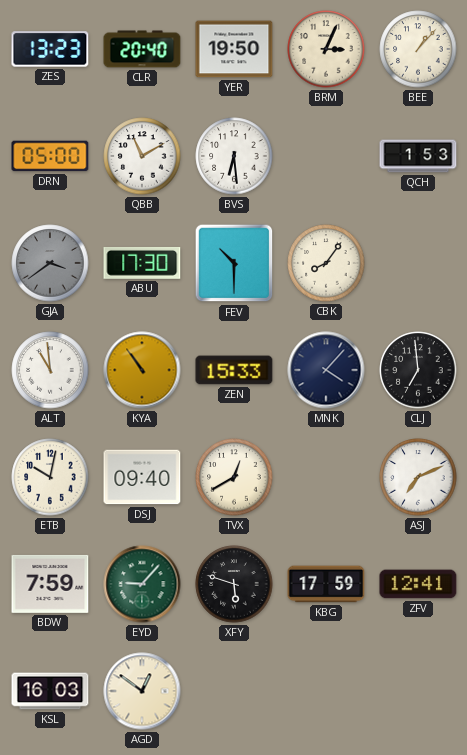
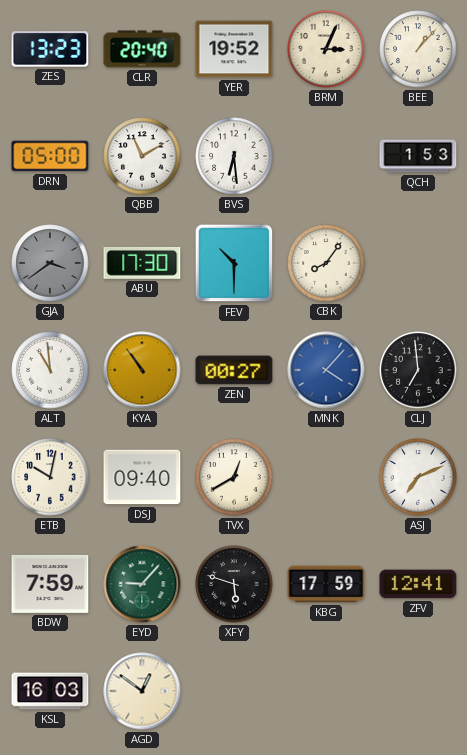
YER: 19:50 -> 19:52 (234, 49)
ZEN: 15:33 -> 00:27 (234, 370)
MNK dial: navy -> blue (326, 370)
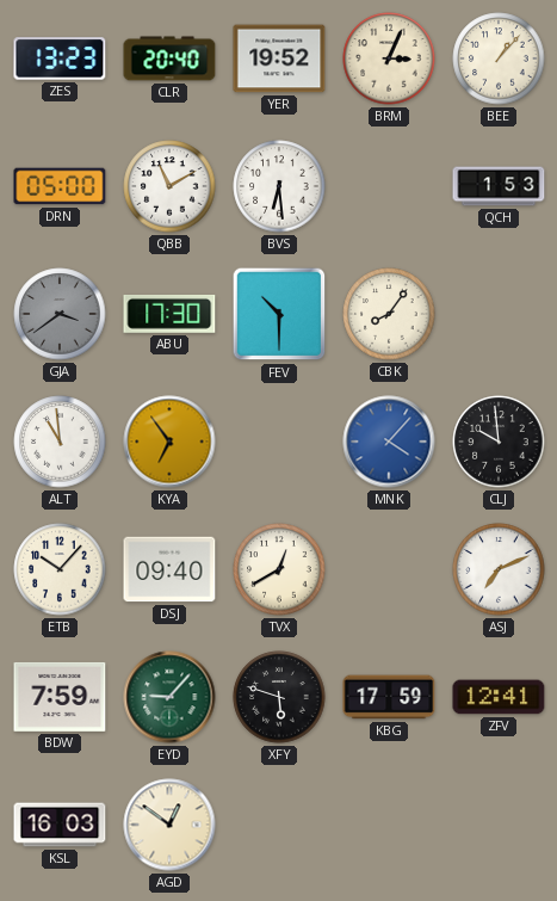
KYA: 10:54 -> 6:54 (169, 442)
ZEN: 00:27 -> none (234, 370)
CLJ: 6:59 -> 9:59 (499, 442)
ETB: 10:02 -> 10:07 (60, 569)
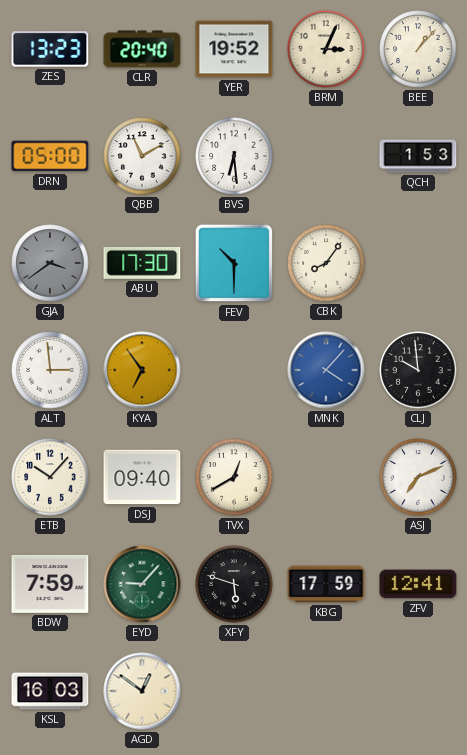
ALT: 10:59 -> 2:59 (50, 370)
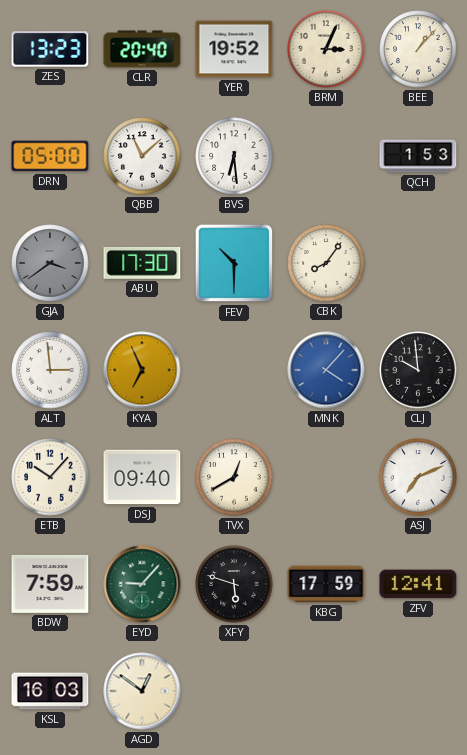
QBB: 11:10 -> 11:08 (142, 156)
KYA: 6:54 -> 6:56 (142, 370)
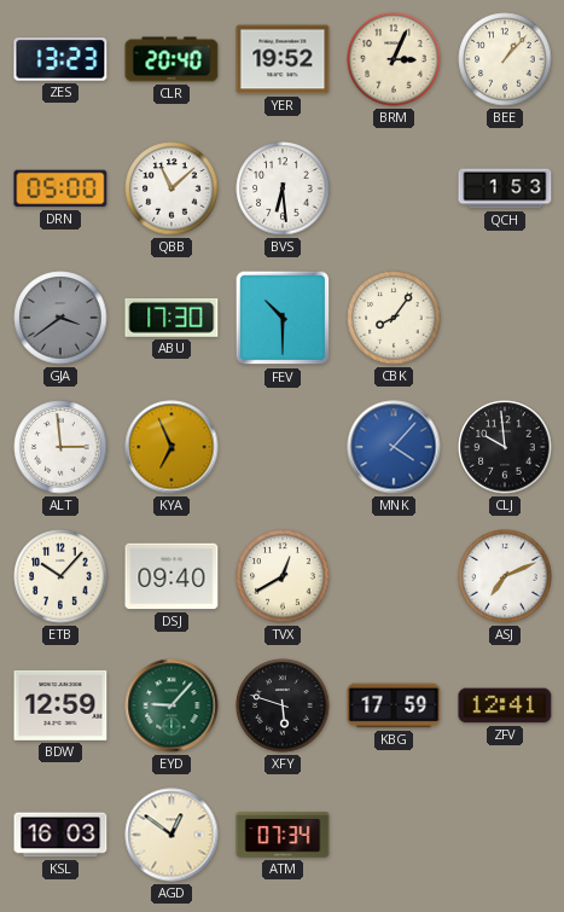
BDW: 7:59 -> 12:59 (60, 705)
ATM: none -> 07:34 (283, 835)
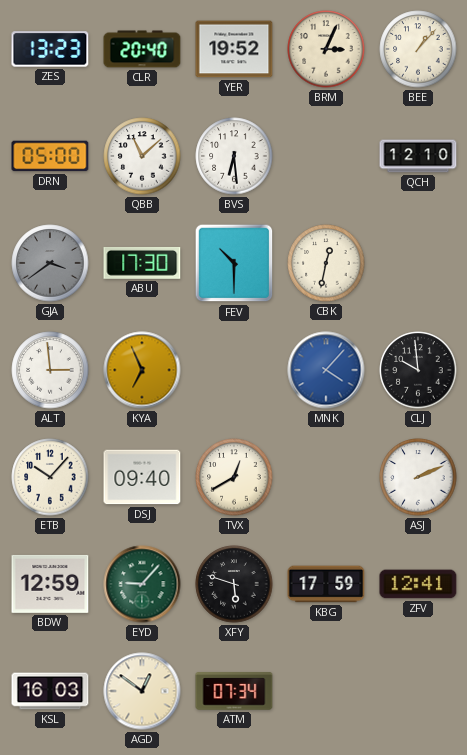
QCH: 1:53 -> 12:10 (418, 156)
CBK: 8:06 -> 12:32 (326, 263)
ASJ: 7:11 -> 2:11 (418, 477)
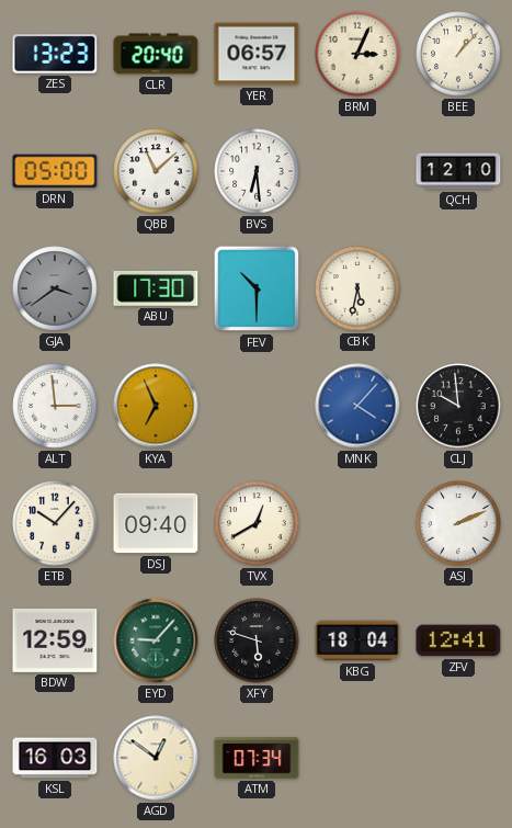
YER: 19:52 -> 06:57 (257, 54)
CBK: 12:32 -> 5:32 (357, 288)
KBG: 17:59 -> 18:04 (357, 640)
